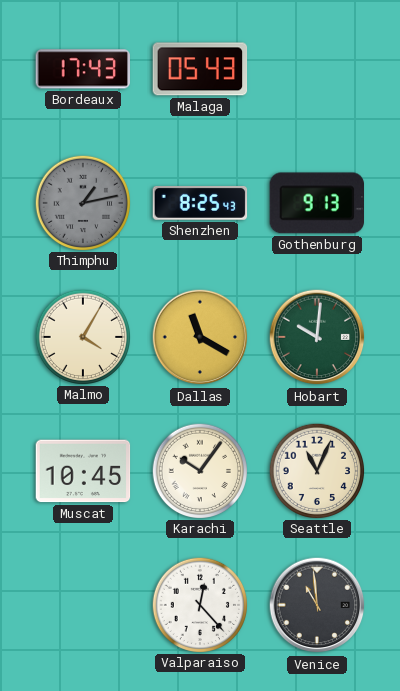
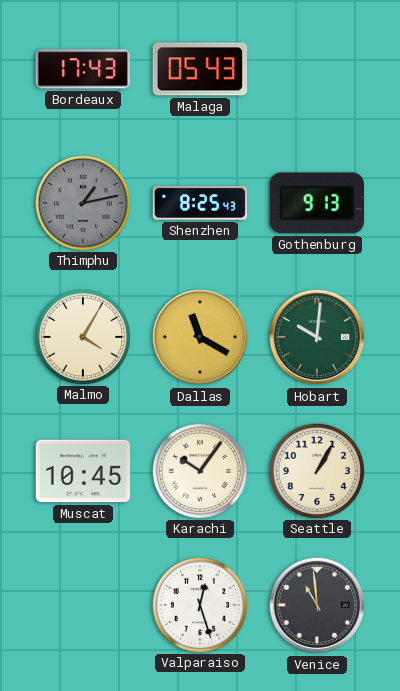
Seattle: 11:04 -> 1:05 (316, 470)
Valparaiso: 12:23 -> 12:27 (199, 604)
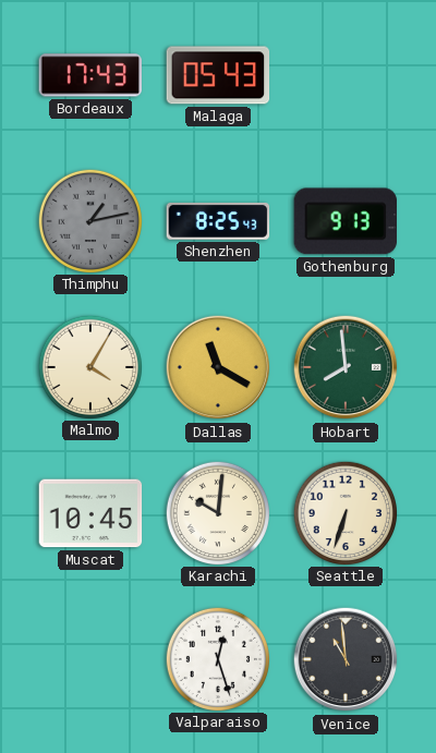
Hobart: 10:01 -> 7:59 (346, 367)
Karachi: 10:06 -> 10:01 (217, 512)
Seattle: 1:05 -> 6:33 (344, 512)
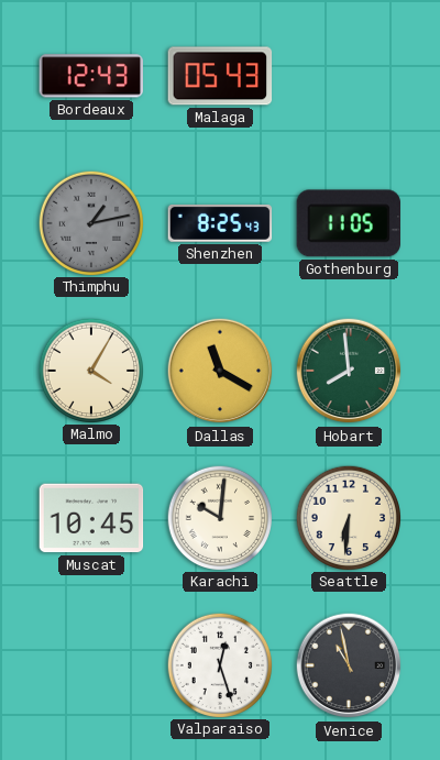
Bordeaux: 17:43 -> 12:43 (91, 76)
Gothenburg: 9:13 -> 11:05 (348, 223)
Seattle: 6:33 -> 6:31 (348, 517)
Venice: 10:59 -> 10:58 (349, 665)
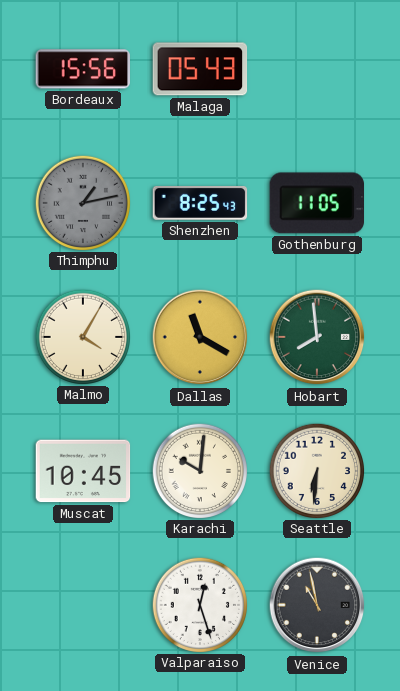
Bordeaux: 12:43 -> 15:56 (83, 69)
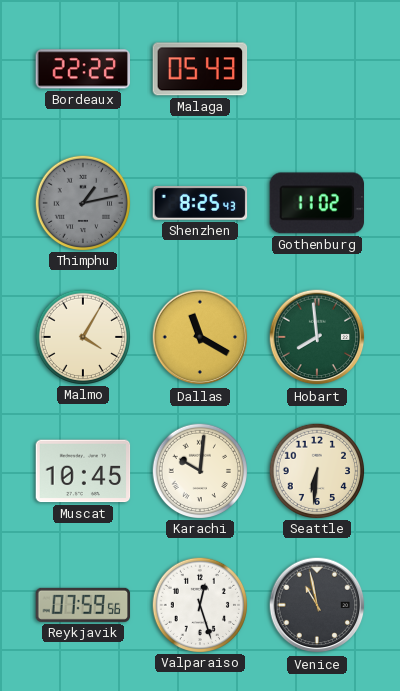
Bordeaux: 15:56 -> 22:22 (83, 69)
Gothenburg: 11:05 -> 11:02 (316, 203)
Reykjavik: none -> 07:59 (83, 605)
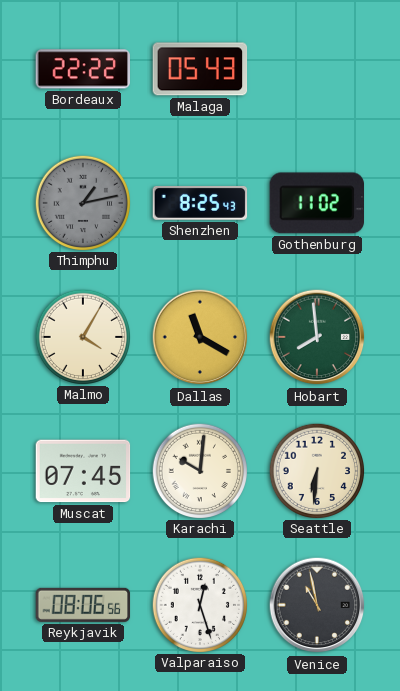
Muscat: 10:45 -> 07:45 (83, 471)
Reykjavik: 07:59 -> 08:06 (83, 605)
